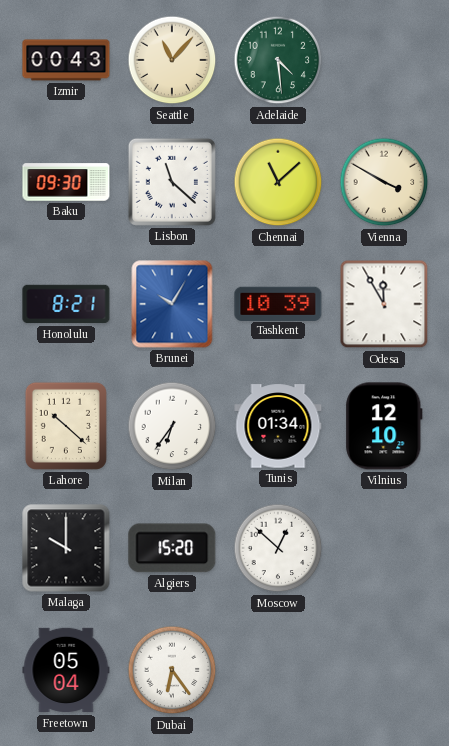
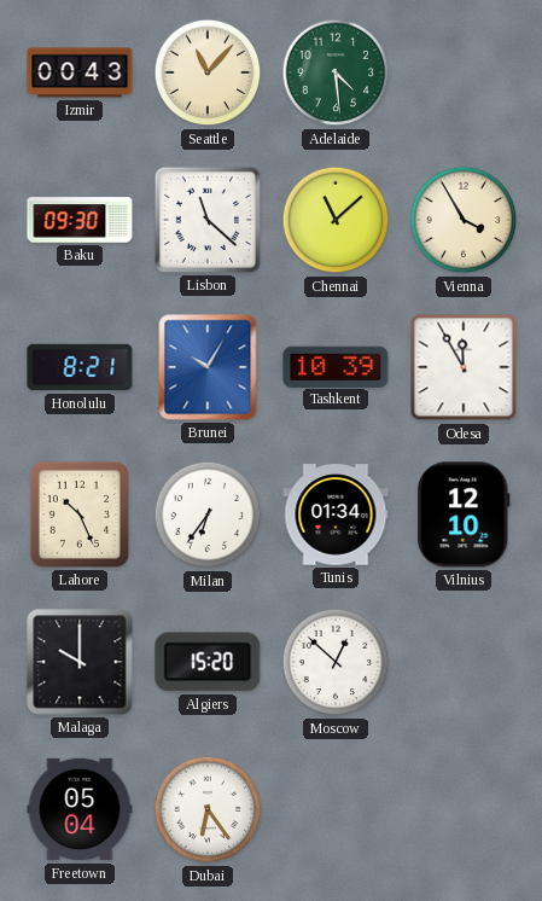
Vienna: 3:50 -> 3:55 (464, 220)
Lahore: 10:22 -> 10:26 (80, 515)
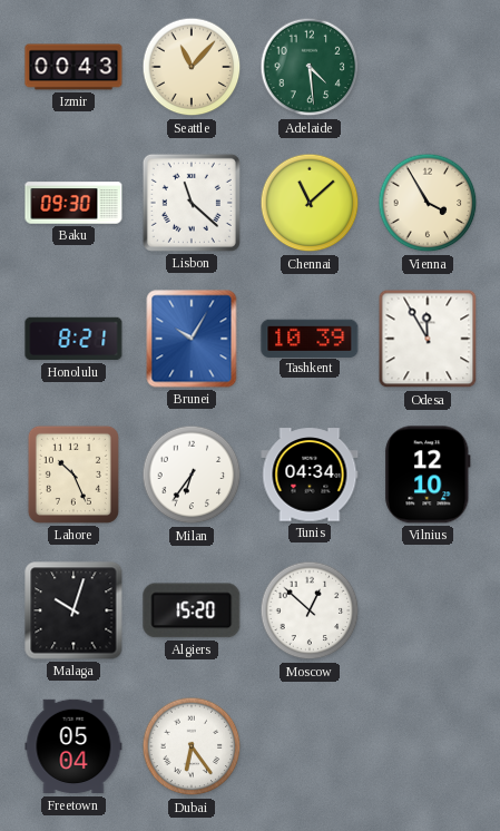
Tunis: 01:34 -> 04:34 (310, 475)
Malaga: 10:00 -> 10:03 (73, 610)
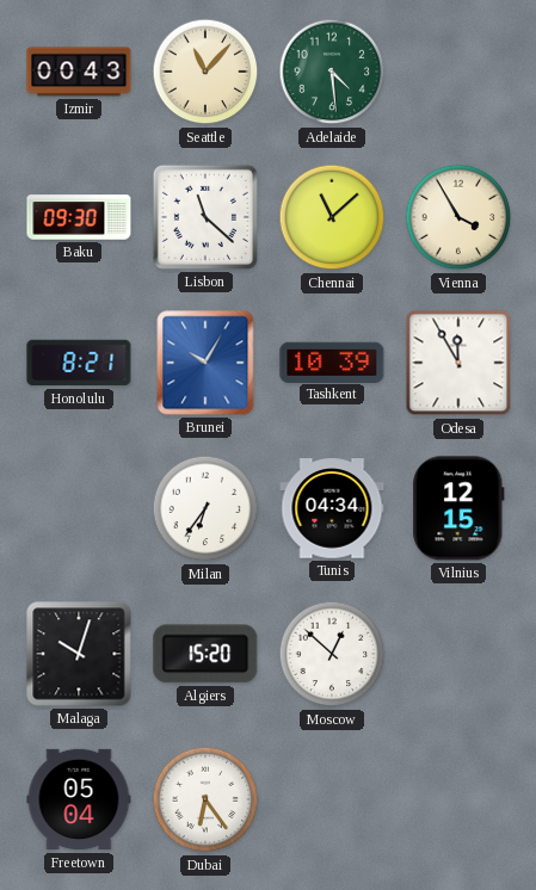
Lahore: 10:26 -> none (73, 475)
Vilnius: 12:10 -> 12:15 (458, 508)
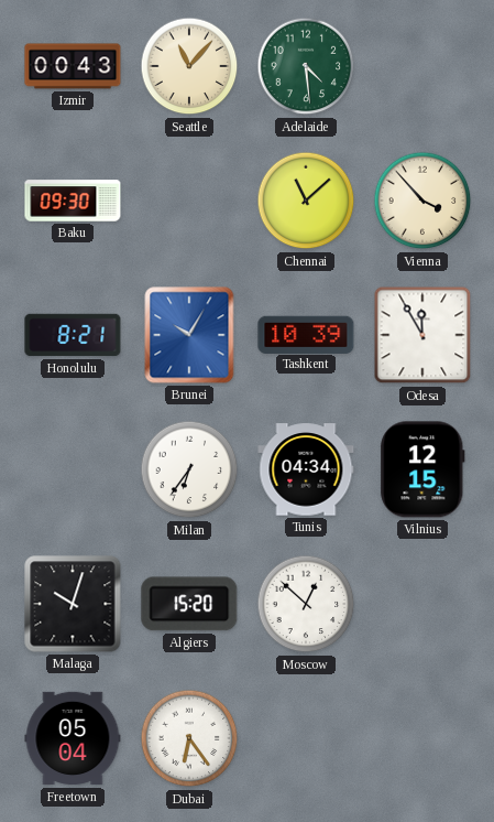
Lisbon: 11:22 -> none (205, 217)
Vienna: 3:55 -> 3:53 (422, 201)
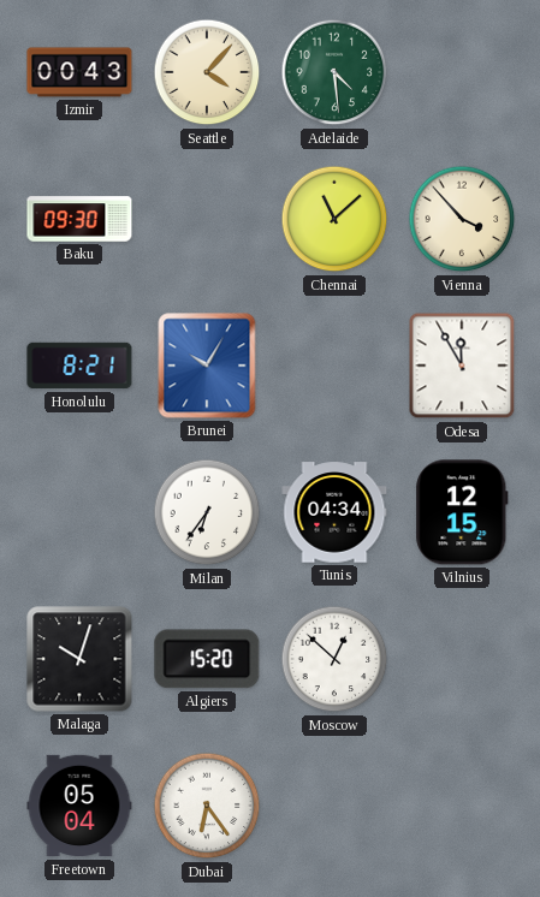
Seattle: 11:07 -> 4:07 (207, 72)
Tashkent: 10:39 -> none (306, 334)
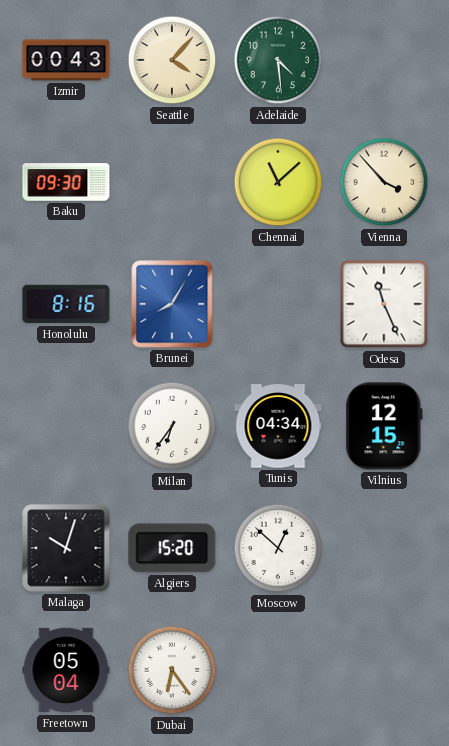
Honolulu: 8:21 -> 8:16 (66, 304)
Brunei: 10:05 -> 8:05 (172, 304)
Odesa: 11:55 -> 11:26 (384, 304)
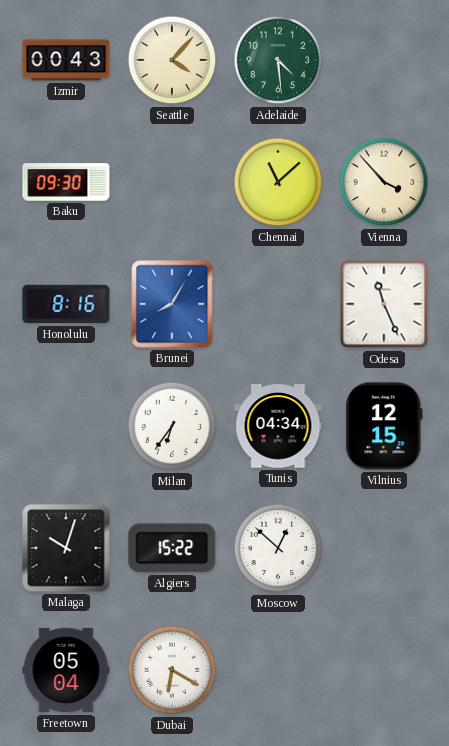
Algiers: 15:20 -> 15:22 (172, 548)
Dubai: 6:24 -> 6:20 (172, 670)
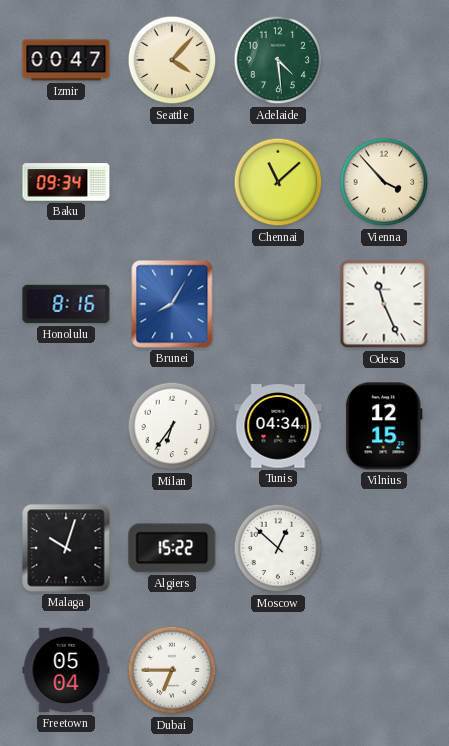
Izmir: 00:43 -> 00:47 (66, 60)
Baku: 09:30 -> 09:34 (66, 182)
Dubai: 6:20 -> 6:45 (172, 670)
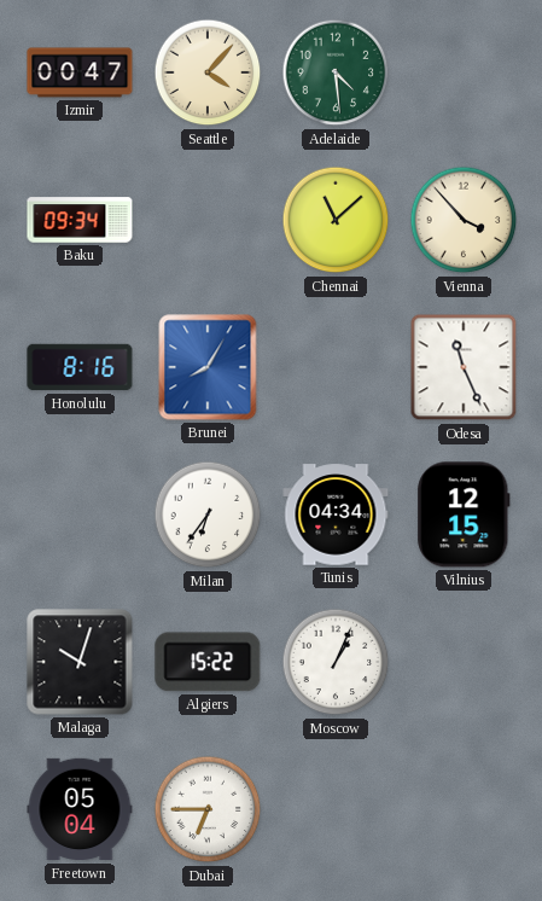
Moscow: 12:52 -> 1:04 (336, 662)
